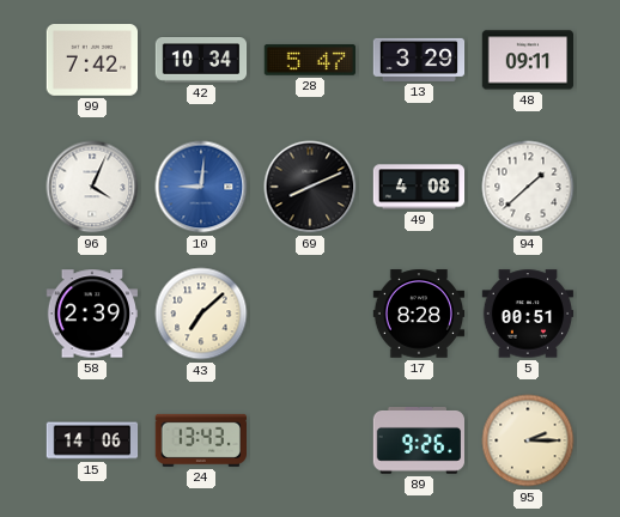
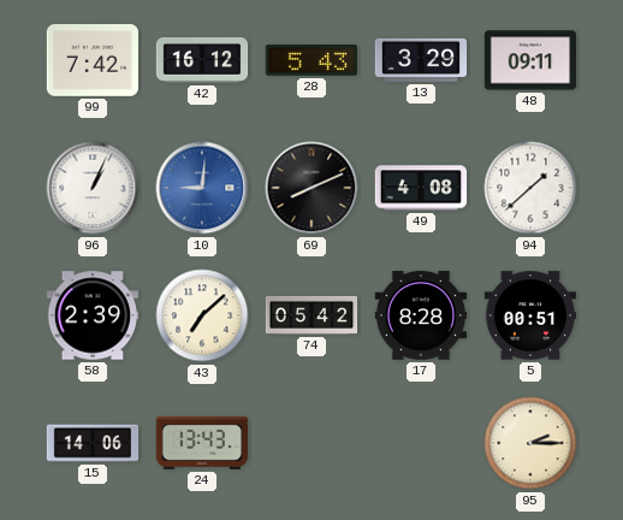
42: 10:34 -> 16:12 (202, 61)
28: 5:47 -> 5:43 (310, 61)
96: 4:04 -> 1:04 (93, 188)
74: none -> 05:42 (311, 315)
89: 9:26 -> none (418, 442)
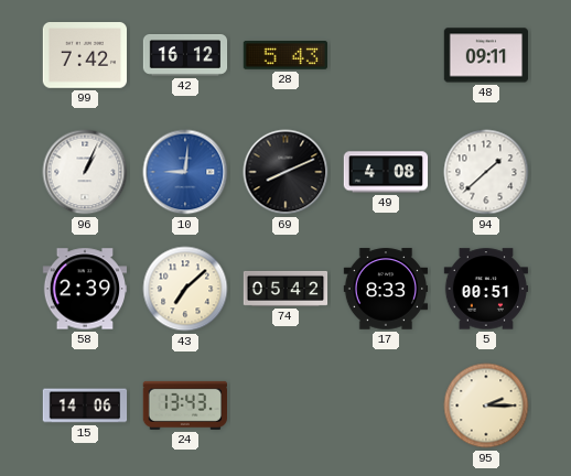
13: 3:29 -> none (421, 60)
17: 8:28 -> 8:33 (386, 289)
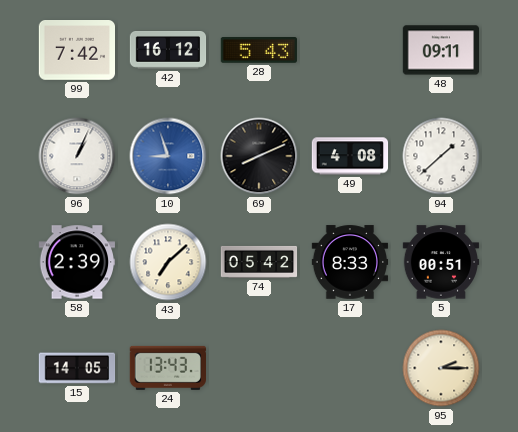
10: 9:01 -> 8:57 (168, 156)
15: 14:06 -> 14:05 (77, 368)
